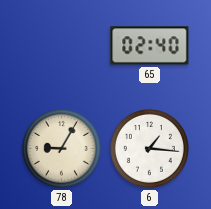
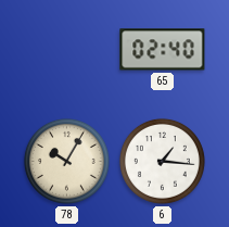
78: 9:05 -> 10:05 (66, 161)
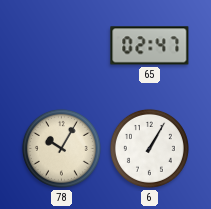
65: 02:40 -> 02:47 (150, 46)
6: 1:16 -> 1:05 (149, 148)
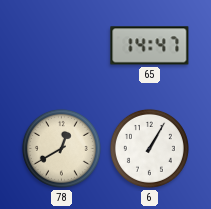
65: 02:47 -> 14:47 (150, 46)
78: 10:05 -> 12:40 (61, 148)
